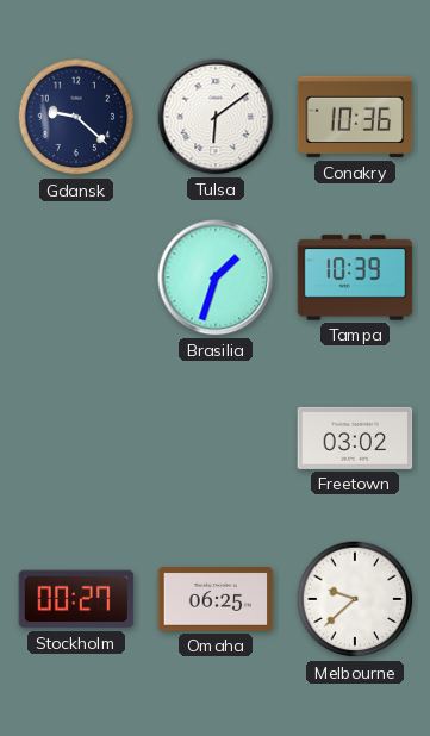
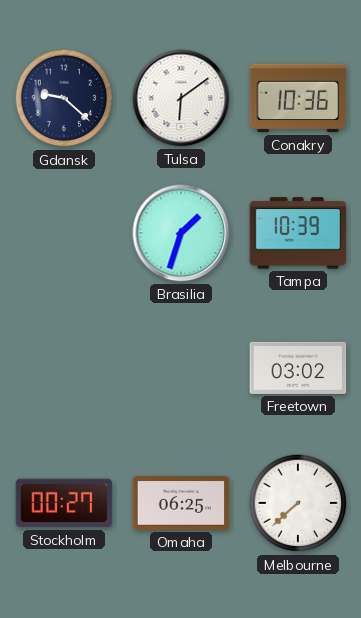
Melbourne: 9:38 -> 7:38 (298, 503)
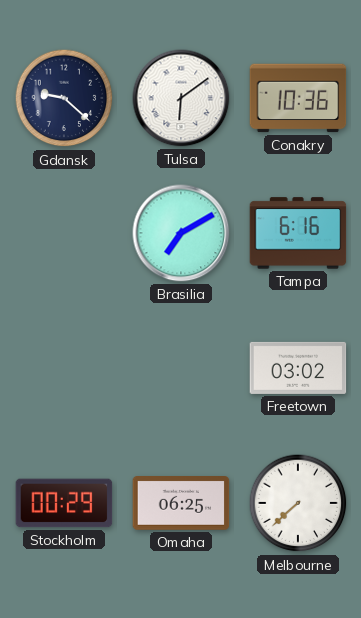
Brasilia: 1:33 -> 7:10 (181, 233)
Tampa: 10:39 -> 6:16 (298, 233)
Stockholm: 00:27 -> 00:29 (64, 503)
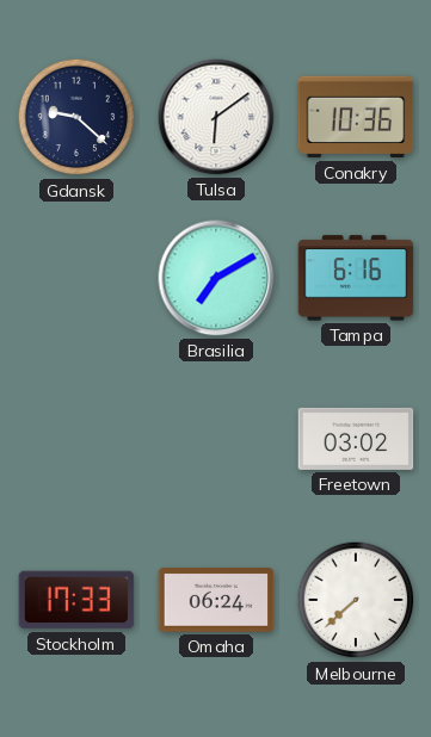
Stockholm: 00:29 -> 17:33 (76, 600)
Omaha: 06:25 -> 06:24 (216, 601)
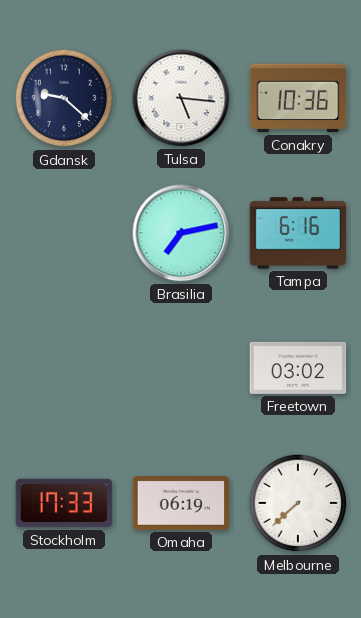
Tulsa: 6:09 -> 5:16 (181, 98)
Brasilia: 7:10 -> 7:13 (181, 233)
Omaha: 06:24 -> 06:19 (181, 504)
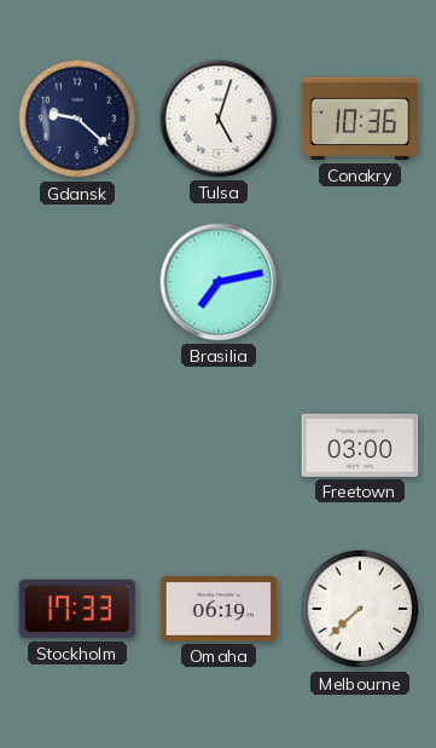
Tulsa: 5:16 -> 5:03 (219, 119)
Tampa: 6:16 -> none (298, 233)
Freetown: 03:02 -> 03:00 (360, 445)
